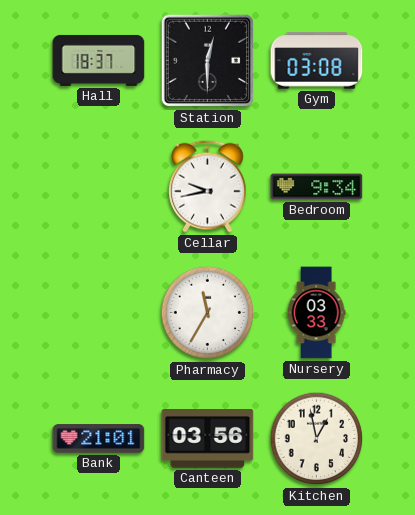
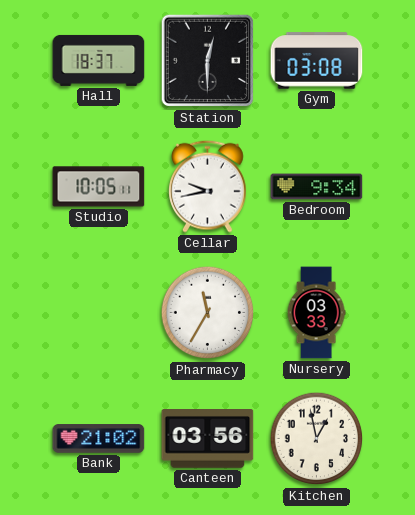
Studio: none -> 10:05 (99, 187)
Bank: 21:01 -> 21:02 (99, 439)
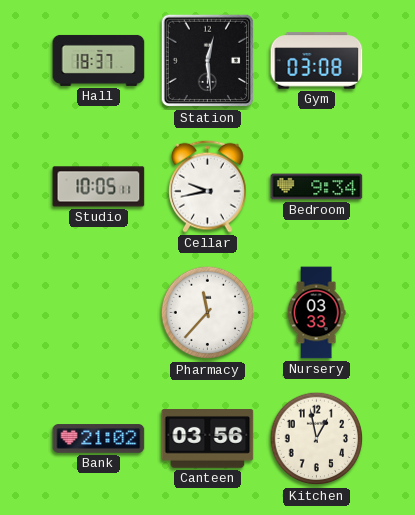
Station: 12:30 -> 12:29 (208, 61)
Pharmacy: 11:35 -> 11:37 (208, 313)
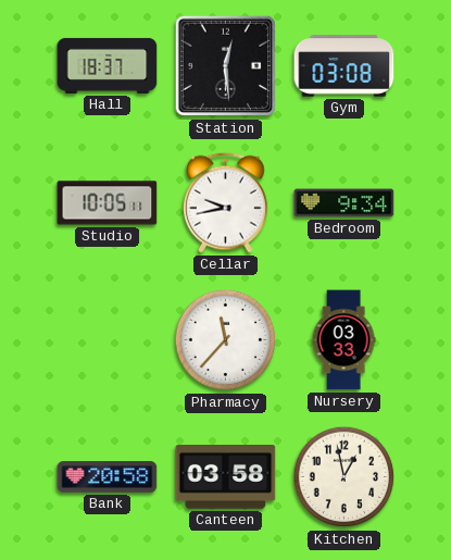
Bank: 21:02 -> 20:58 (108, 477)
Canteen: 03:56 -> 03:58 (226, 477)
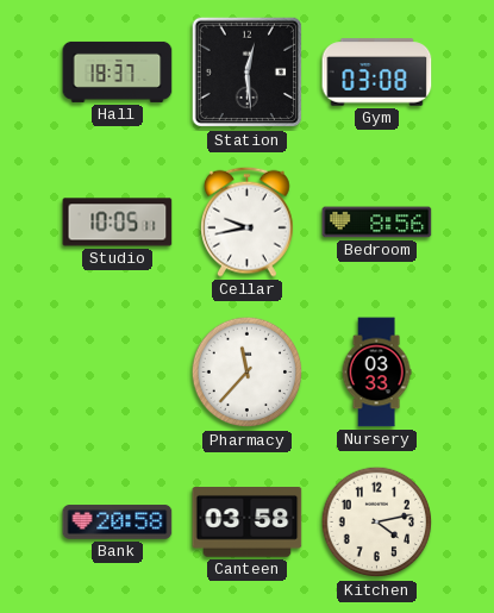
Bedroom: 9:34 -> 8:56 (377, 223)
Kitchen: 12:58 -> 4:13 (377, 523)
